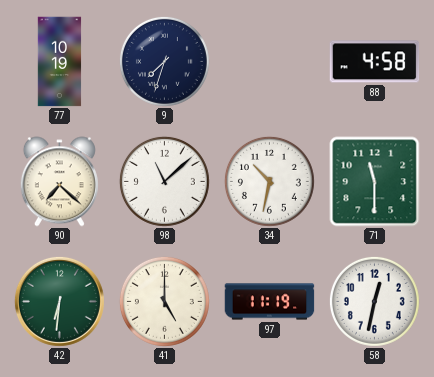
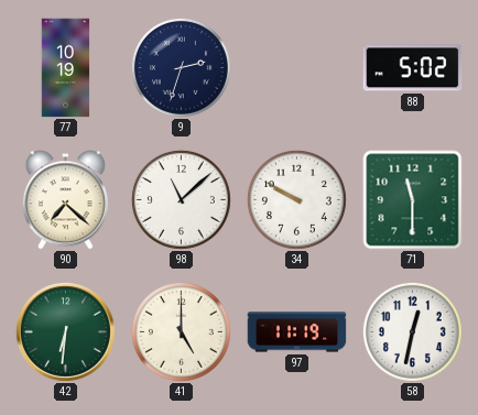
9: 7:33 -> 2:33 (181, 67)
88: 4:58 -> 5:02 (413, 68)
34: 10:32 -> 9:50 (296, 199)
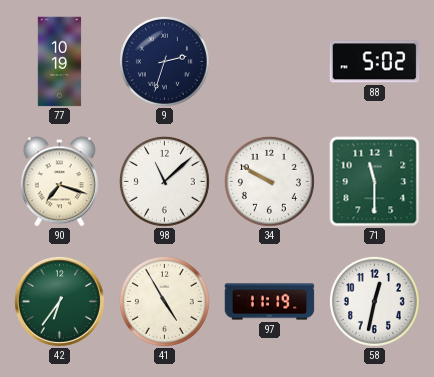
90: 7:22 -> 7:18 (59, 182)
42: 6:31 -> 6:36 (59, 301)
41: 5:00 -> 4:55 (164, 301)
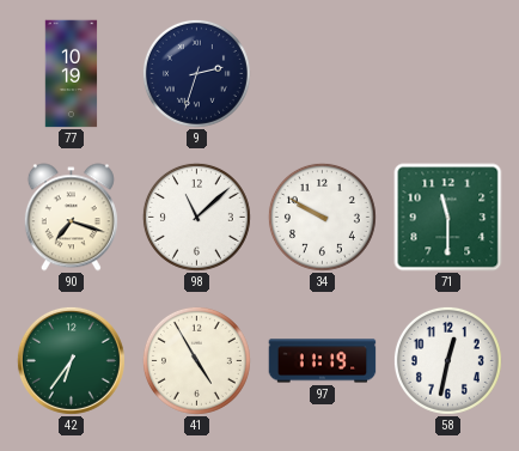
88: 5:02 -> none (375, 62)
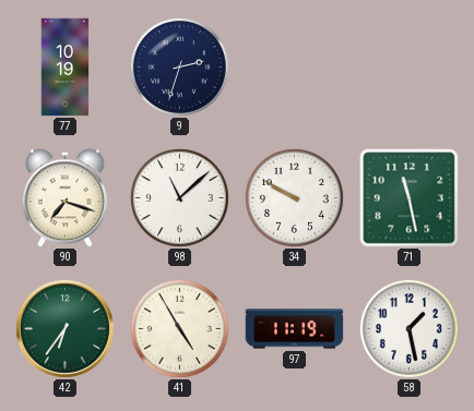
71: 11:30 -> 11:28 (410, 198)
58: 12:32 -> 1:28 (408, 328)
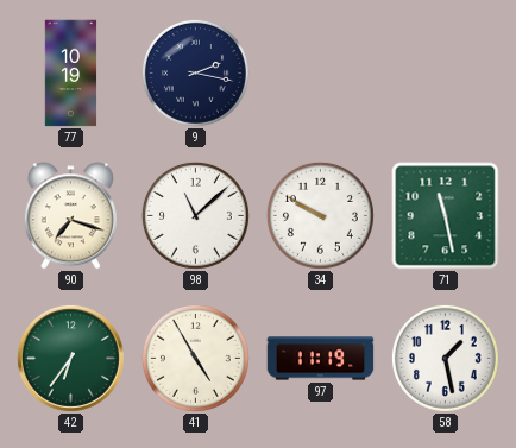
9: 2:33 -> 2:17 (195, 72)
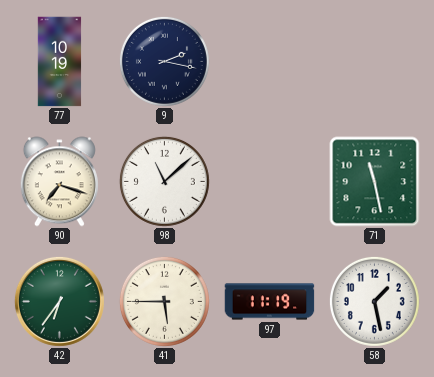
34: 9:50 -> none (320, 215)
41: 4:55 -> 5:45 (164, 301)
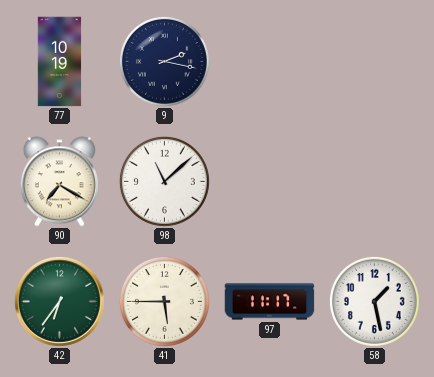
90: 7:18 -> 7:20 (59, 182)
71: 11:28 -> none (375, 182)
97: 11:19 -> 11:17 (270, 302)
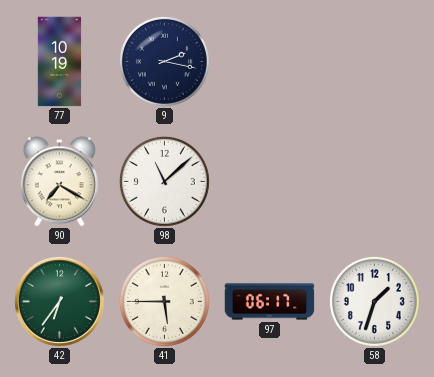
97: 11:17 -> 06:17 (270, 302)
58: 1:28 -> 1:33 (374, 301)
